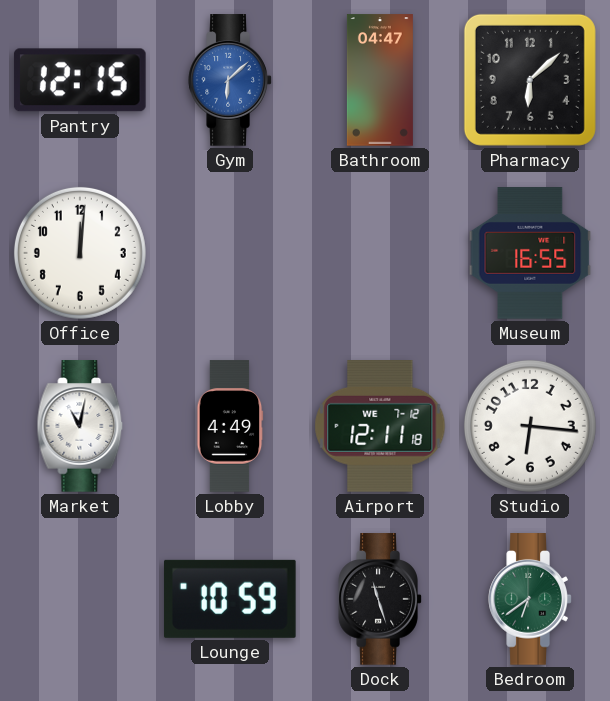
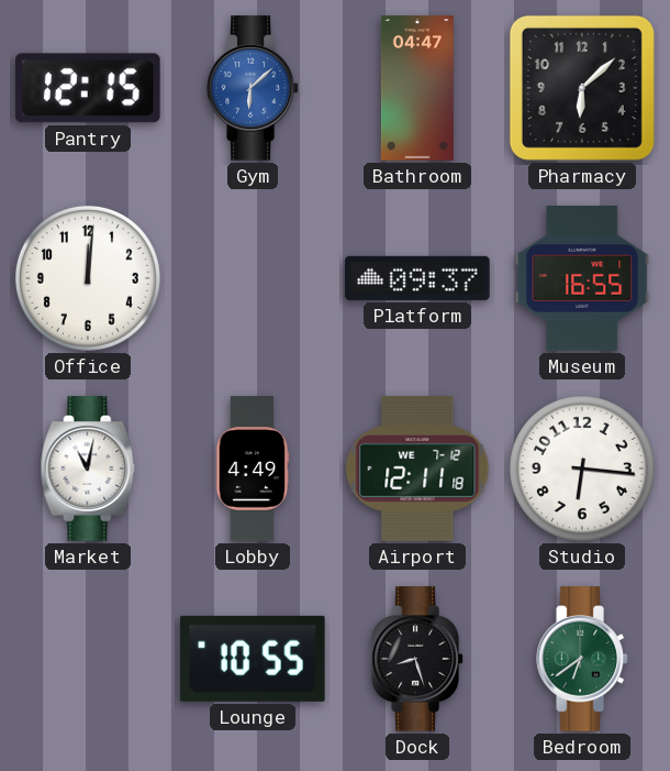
Platform: none -> 09:37 (417, 278)
Lounge: 10:59 -> 10:55 (253, 659)
Dock: 11:27 -> 8:27 (417, 659)
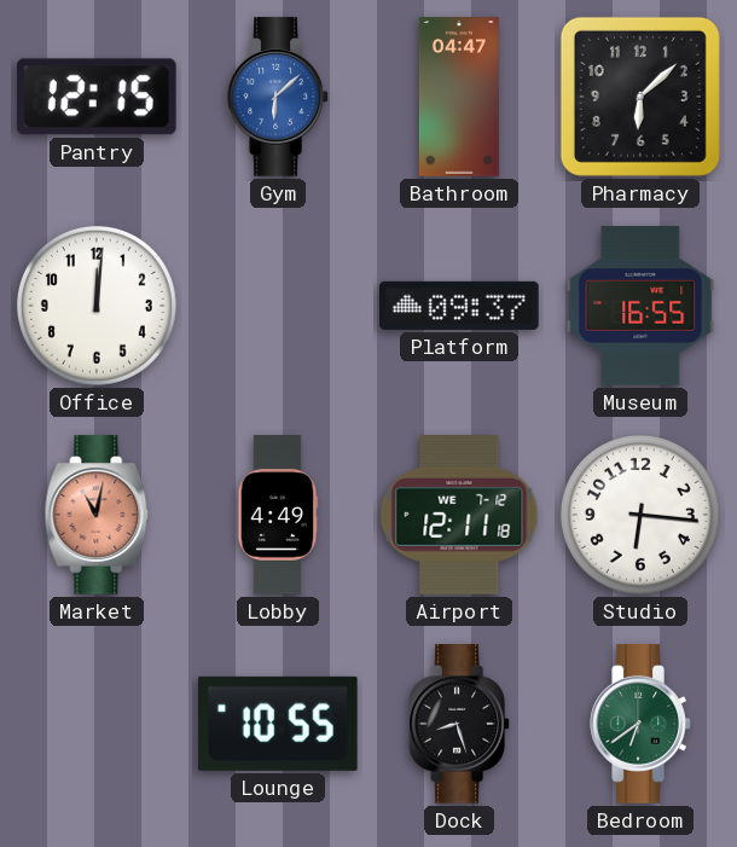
Market dial: white -> salmon (97, 515)
